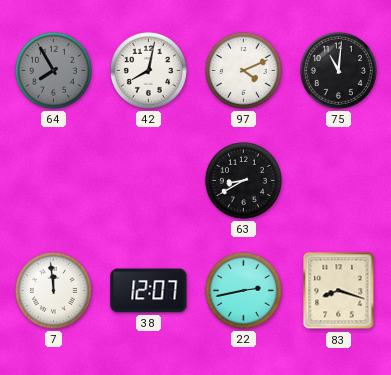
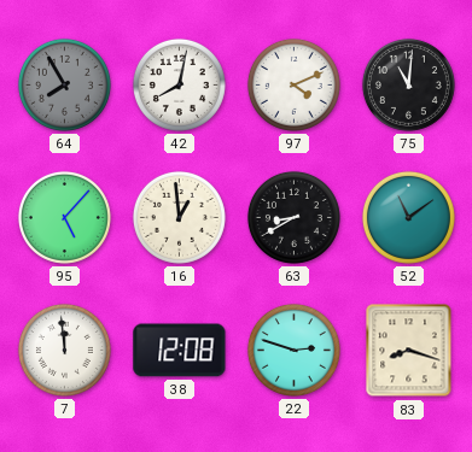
95: none -> 5:07 (64, 217)
16: none -> 12:59 (179, 217)
52: none -> 11:09 (408, 217)
38: 12:07 -> 12:08 (180, 351)
22: 2:43 -> 2:48 (293, 350)
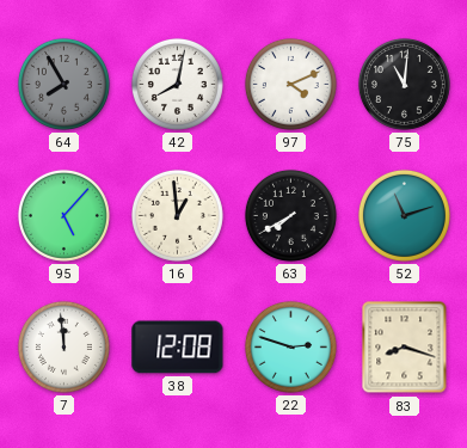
63: 8:40 -> 7:40 (290, 215)
52: 11:09 -> 11:12 (404, 215)
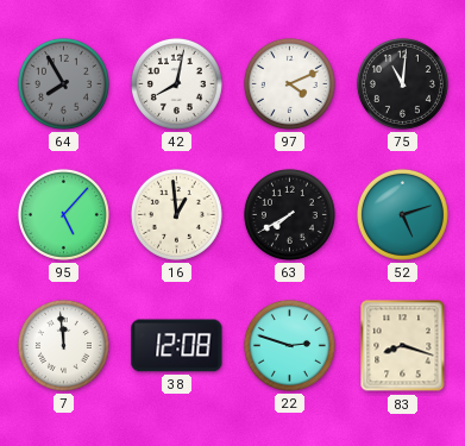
52: 11:12 -> 5:12 (402, 214)
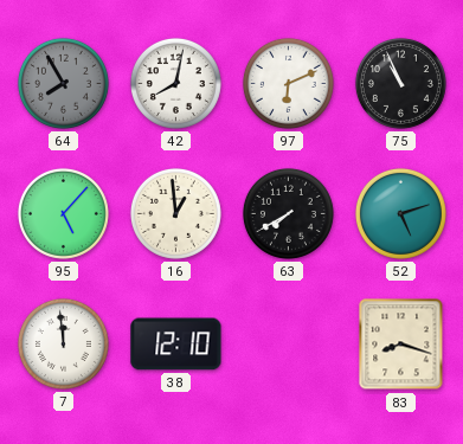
97: 4:11 -> 6:11 (288, 83)
75: 11:01 -> 10:56 (400, 83)
38: 12:08 -> 12:10 (176, 345)
22: 2:48 -> none (289, 345)
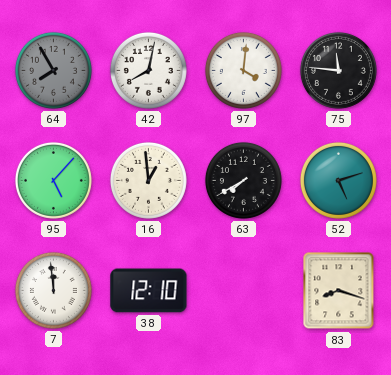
97: 6:11 -> 4:01 (243, 70)
75: 10:56 -> 11:46 (338, 70)
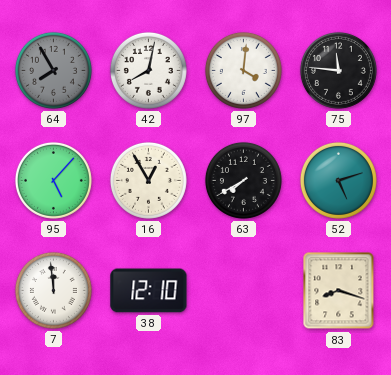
16: 12:59 -> 12:55 (148, 180)
